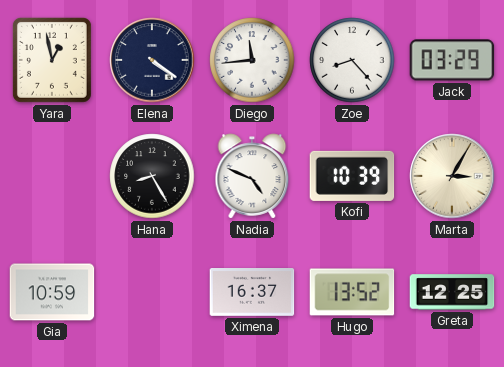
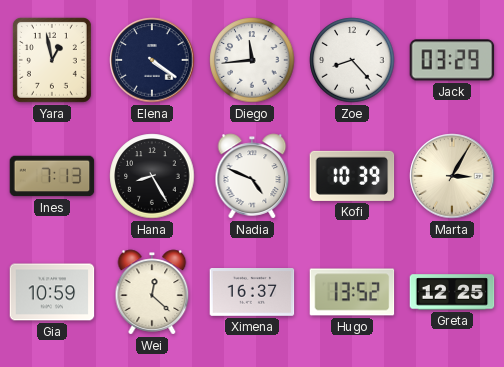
Ines: none -> 7:13 (52, 176)
Wei: none -> 12:22 (152, 292)
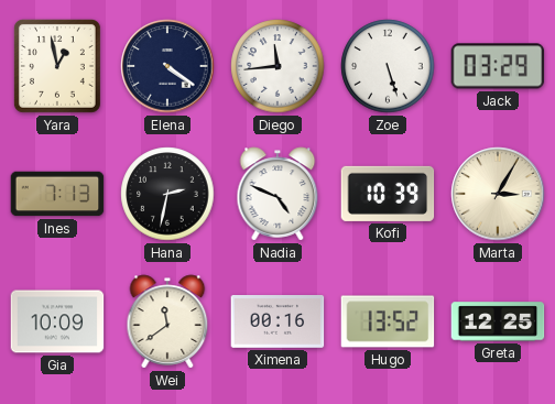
Zoe: 8:23 -> 5:27 (388, 66)
Hana: 8:25 -> 2:32 (167, 194)
Gia: 10:59 -> 10:09 (57, 321)
Wei: 12:22 -> 11:39 (167, 321)
Ximena: 16:37 -> 00:16 (277, 323)
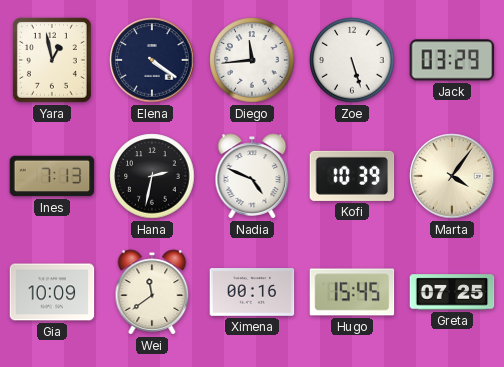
Marta: 3:05 -> 4:06 (452, 176)
Hugo: 13:52 -> 15:45 (352, 292)
Greta: 12:25 -> 07:25 (452, 292)
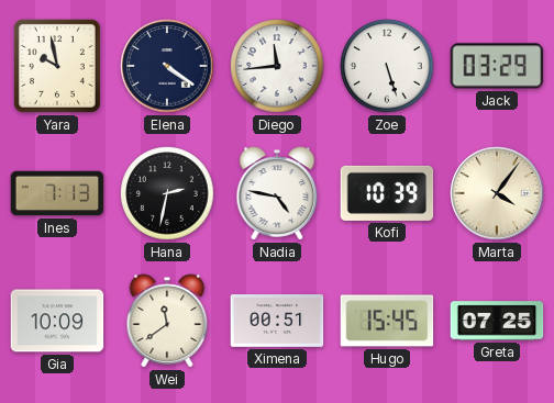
Yara: 12:58 -> 9:58 (57, 66)
Nadia: 4:49 -> 4:47 (277, 193)
Ximena: 00:16 -> 00:51 (277, 322)
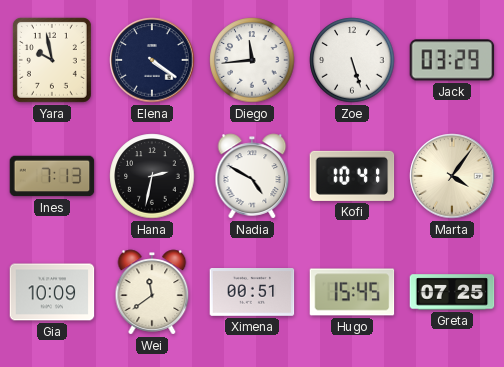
Nadia: 4:47 -> 4:50 (252, 176)
Kofi: 10:39 -> 10:41 (352, 176)
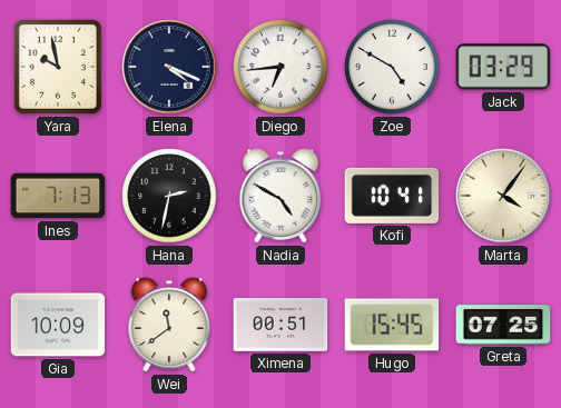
Elena: 4:21 -> 4:19 (169, 67)
Diego: 11:44 -> 6:44 (280, 67)
Zoe: 5:27 -> 4:50 (392, 67)
